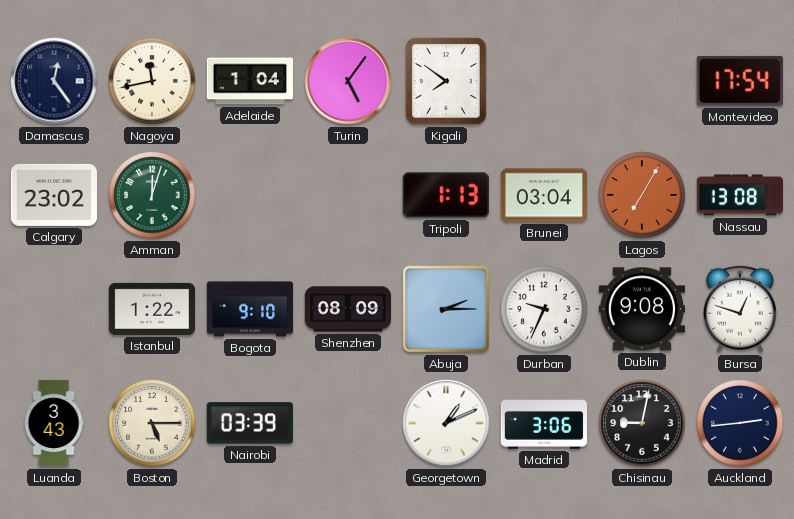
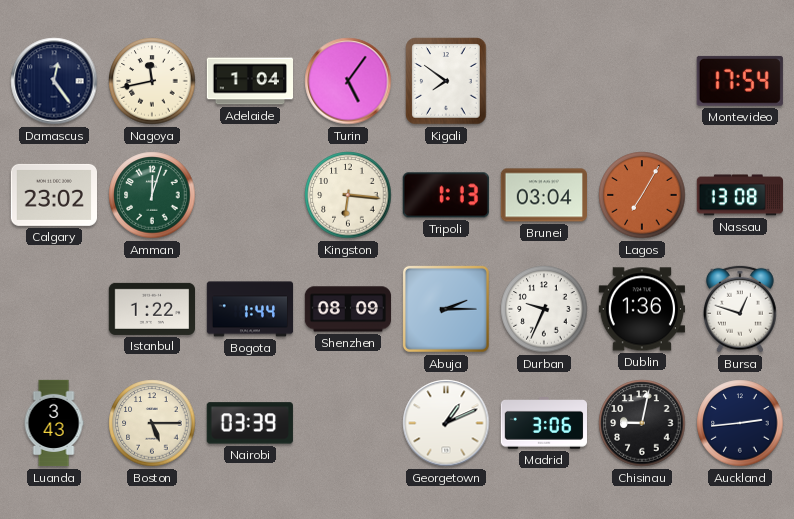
Kingston: none -> 6:16 (348, 195)
Bogota: 9:10 -> 1:44 (250, 309)
Dublin: 9:08 -> 1:36 (641, 309)
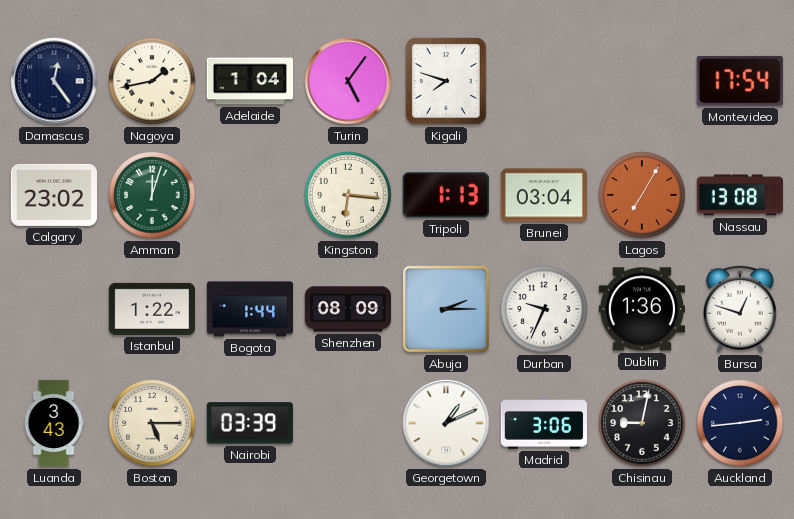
Nagoya: 11:43 -> 1:43 (152, 81)
Kigali: 7:51 -> 7:48 (446, 81)
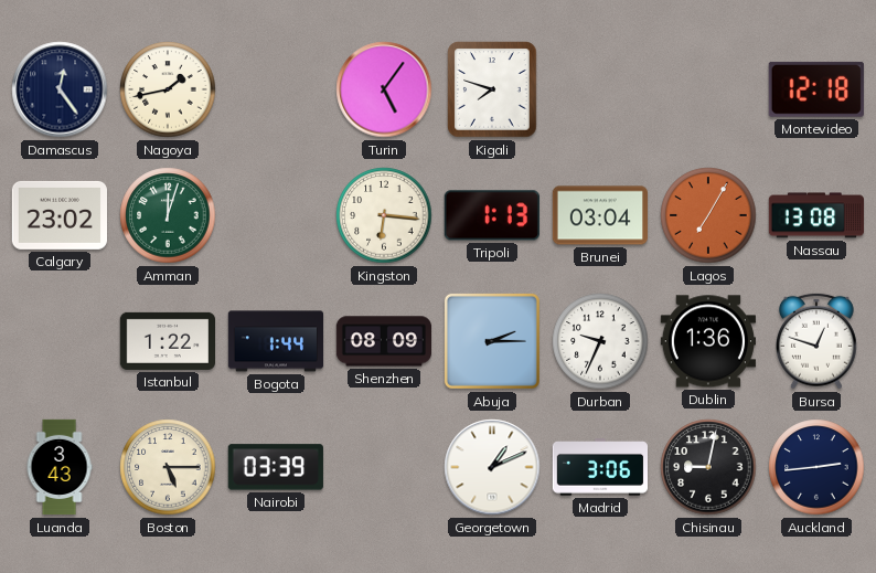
Adelaide: 1:04 -> none (250, 81)
Montevideo: 17:54 -> 12:18 (816, 89)
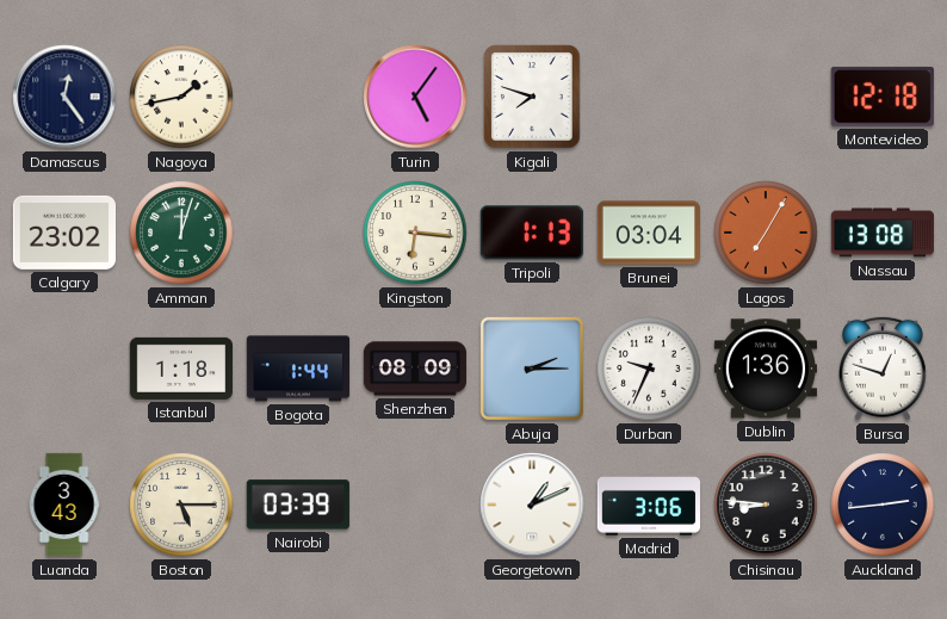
Istanbul: 1:22 -> 1:18 (180, 369)
Chisinau: 9:02 -> 8:46 (766, 505)
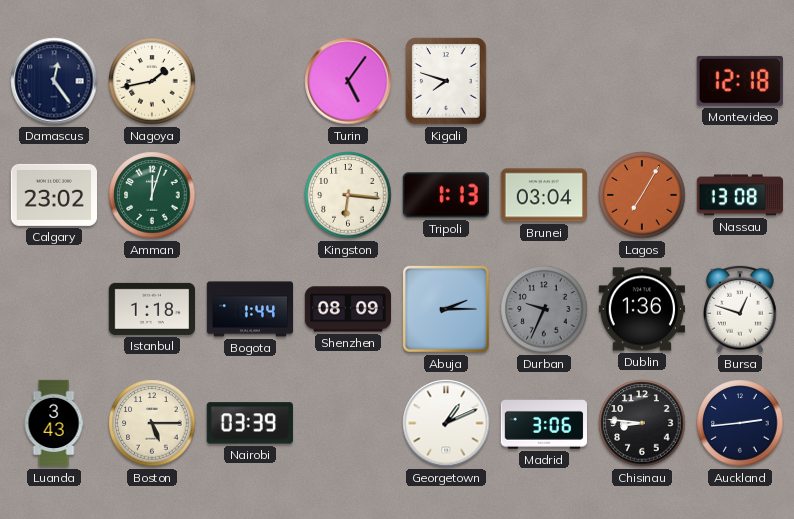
Durban dial: white -> grey (544, 309)
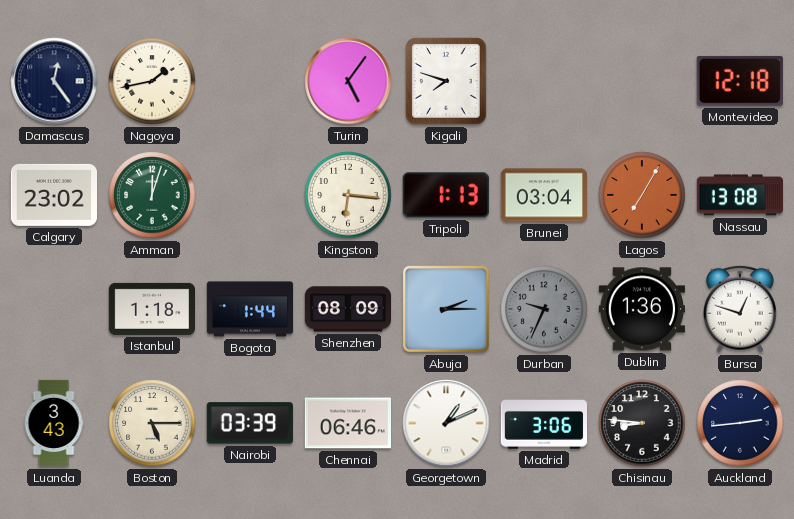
Chennai: none -> 06:46 (347, 423)
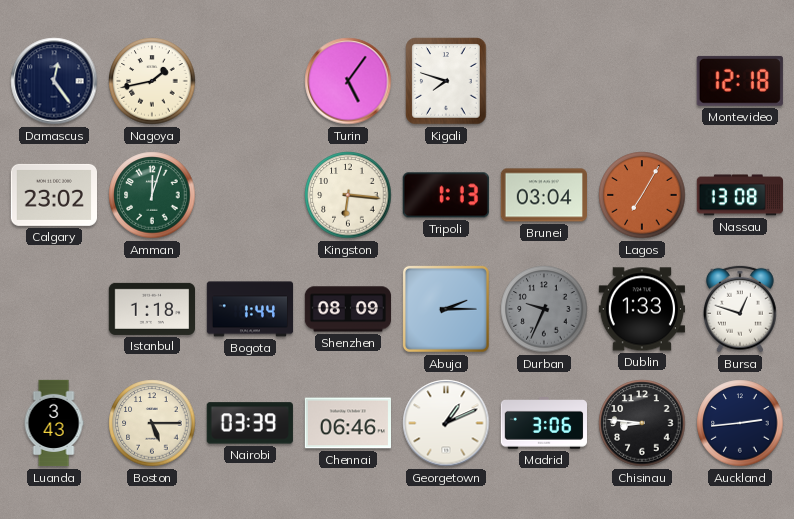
Dublin: 1:36 -> 1:33 (641, 309)
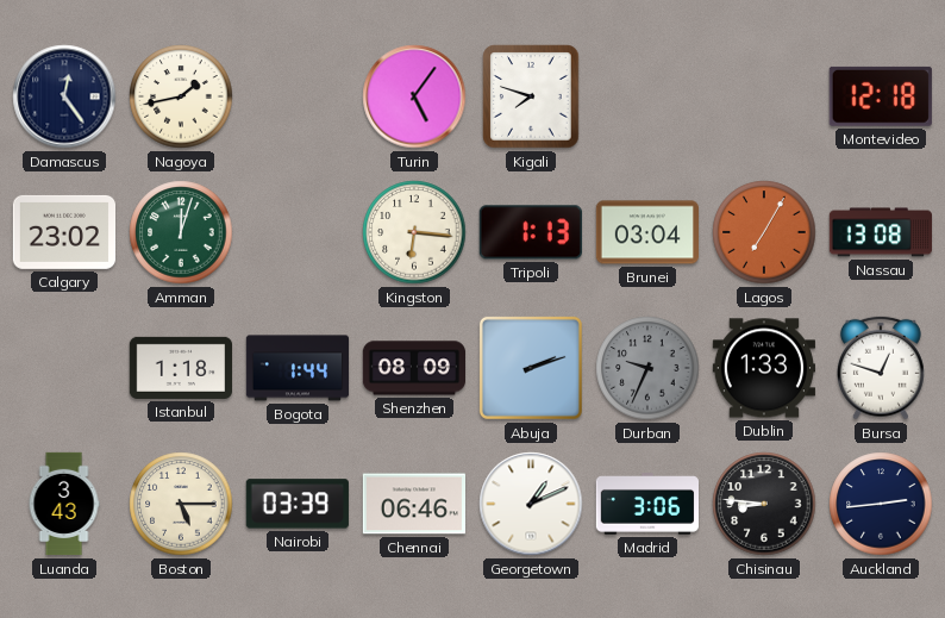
Abuja: 2:15 -> 2:12 (531, 368)
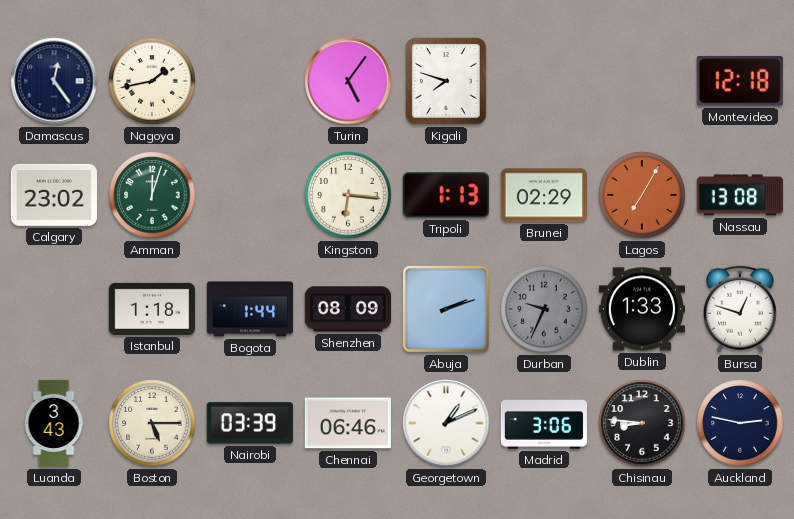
Brunei: 03:04 -> 02:29 (543, 195)
Auckland: 2:44 -> 2:47 (740, 423)
